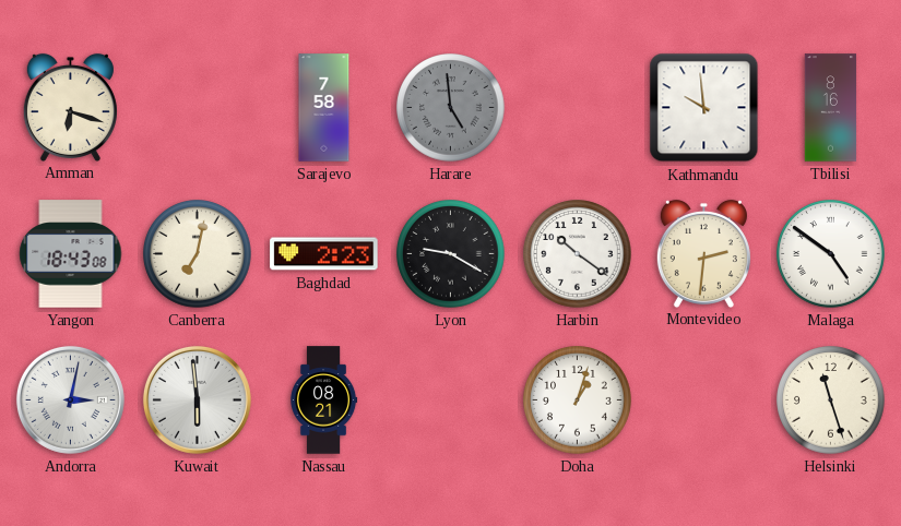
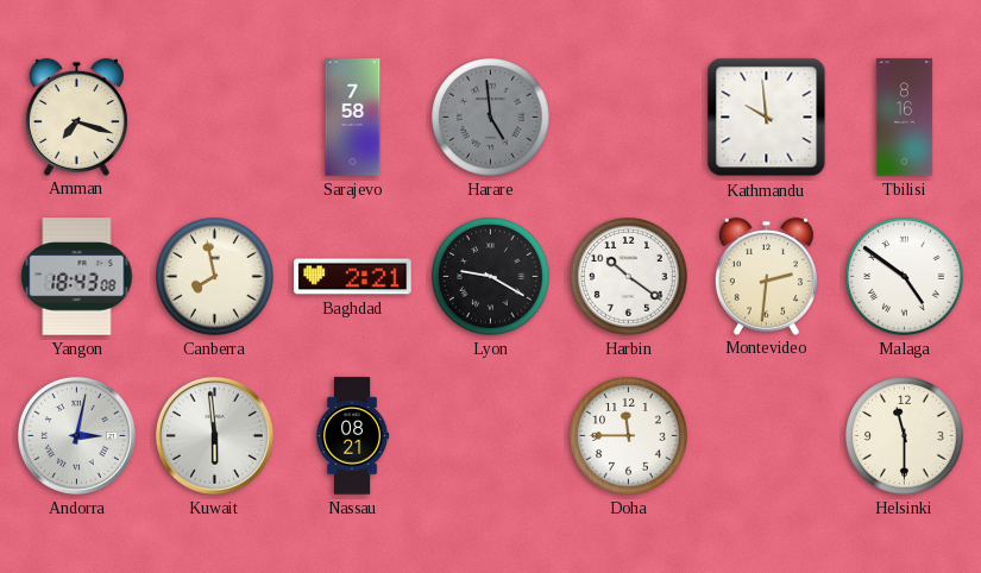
Amman: 6:18 -> 7:18 (76, 117)
Canberra: 7:02 -> 7:58 (215, 277)
Baghdad: 2:23 -> 2:21 (353, 277)
Doha: 1:03 -> 11:45 (629, 436)
Helsinki: 11:27 -> 11:30 (905, 436)
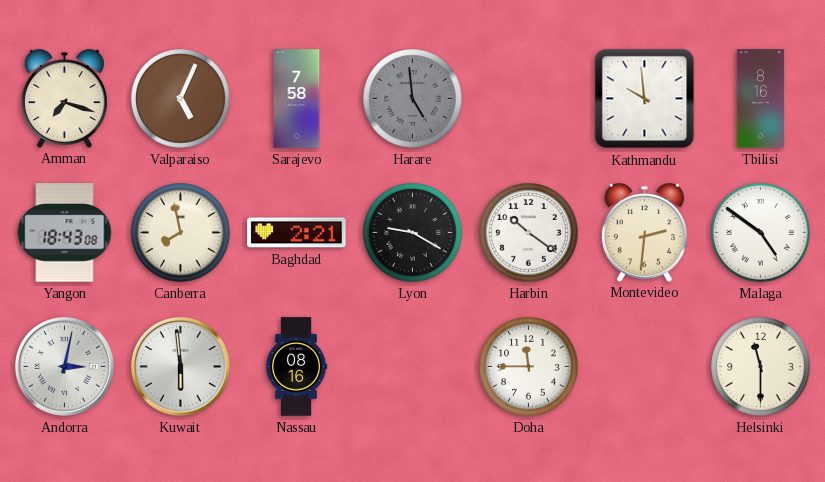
Valparaiso: none -> 5:04 (181, 99)
Nassau: 08:21 -> 08:16 (296, 367)
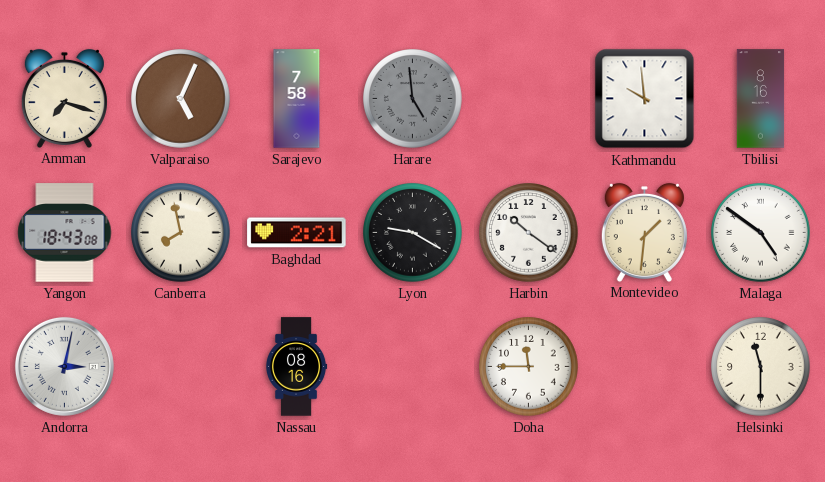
Montevideo: 2:31 -> 1:31 (644, 232)
Kuwait: 5:59 -> none (180, 366)
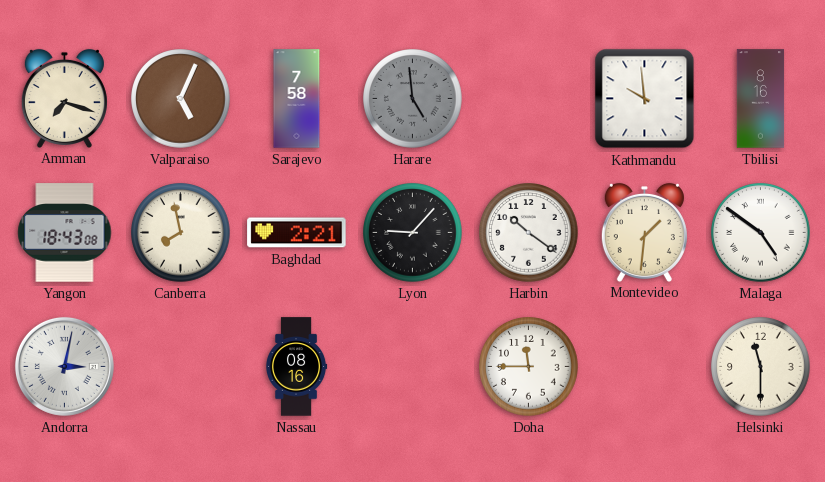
Lyon: 9:20 -> 9:07 (413, 233)
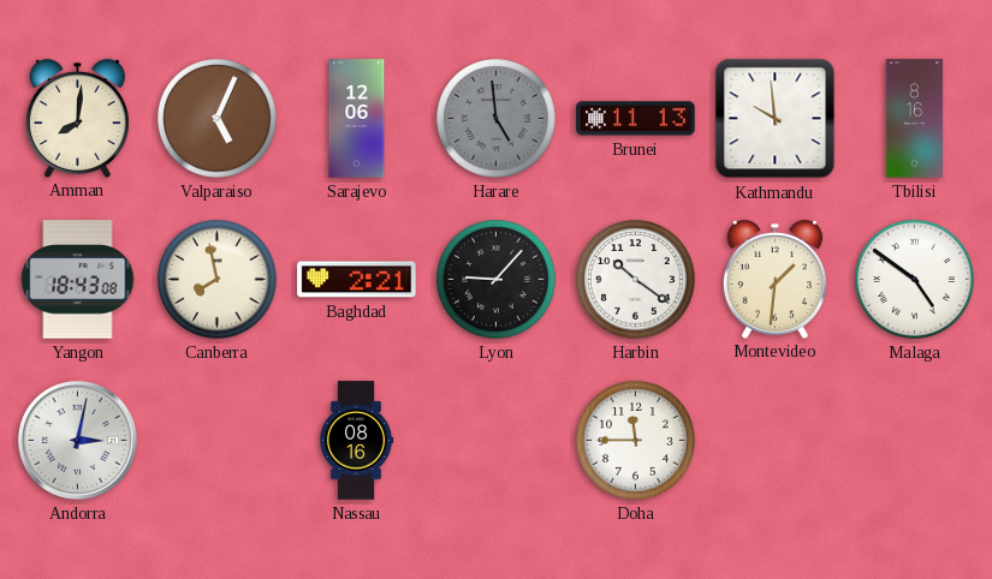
Amman: 7:18 -> 8:01 (77, 118)
Sarajevo: 7:58 -> 12:06 (357, 119)
Brunei: none -> 11:13 (636, 119)
Helsinki: 11:30 -> none (761, 367)
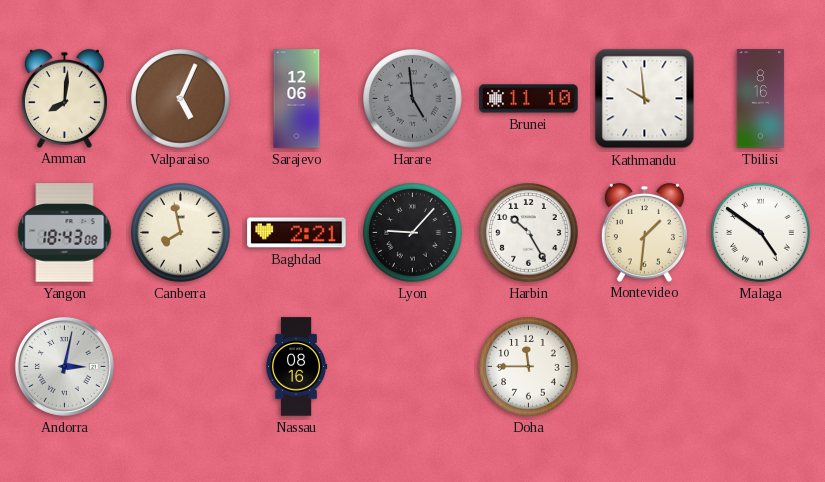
Brunei: 11:13 -> 11:10 (529, 99)
Harbin: 10:21 -> 10:25 (529, 233)
